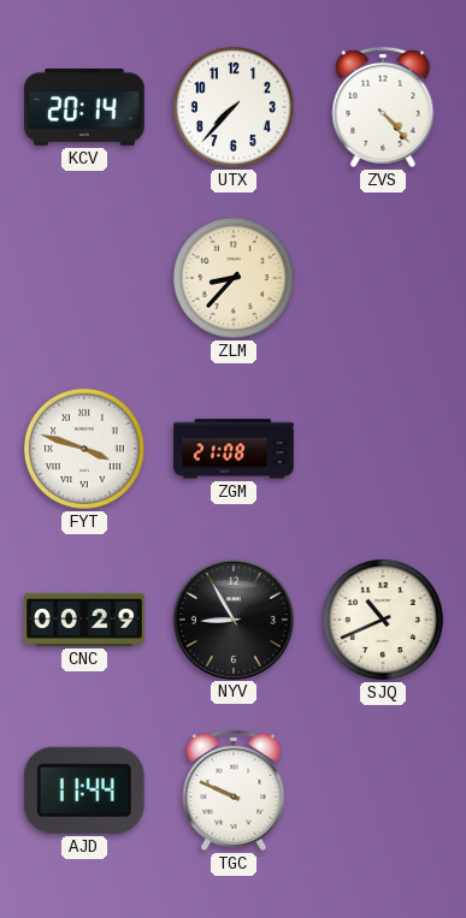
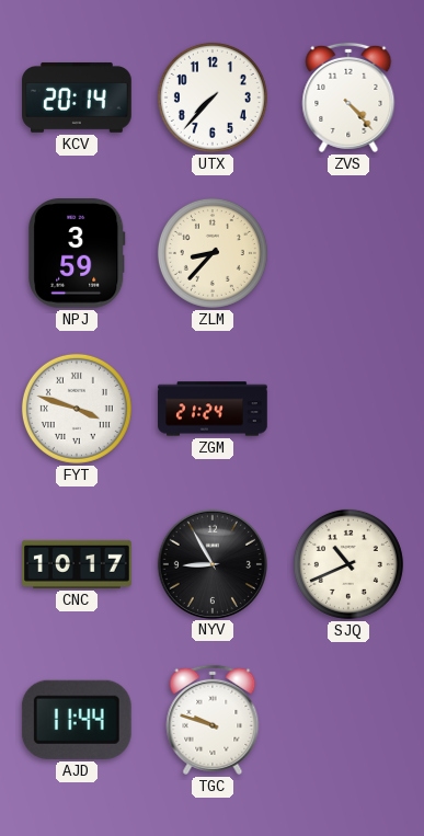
NPJ: none -> 3:59 (77, 254)
ZGM: 21:08 -> 21:24 (213, 409)
CNC: 00:29 -> 10:17 (77, 564)
TGC: 9:49 -> 9:48 (213, 720)
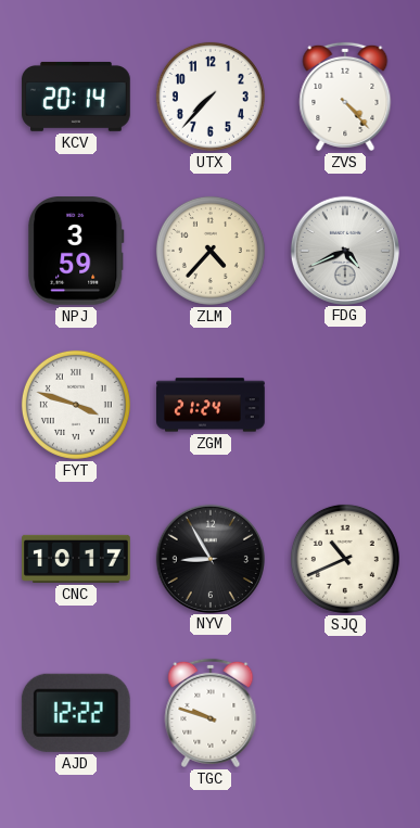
ZLM: 8:37 -> 4:37 (211, 251)
FDG: none -> 4:41 (344, 250)
AJD: 11:44 -> 12:22 (76, 713)
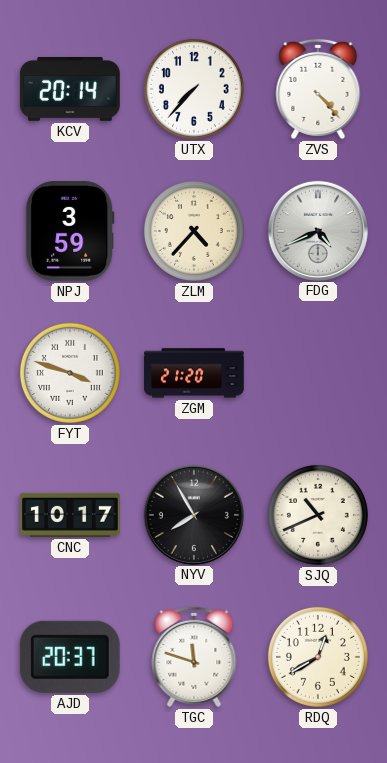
ZGM: 21:24 -> 21:20 (194, 373)
NYV: 8:55 -> 7:55 (193, 514)
AJD: 12:22 -> 20:37 (70, 657)
TGC: 9:48 -> 11:48 (194, 657)
RDQ: none -> 12:40 (318, 657)
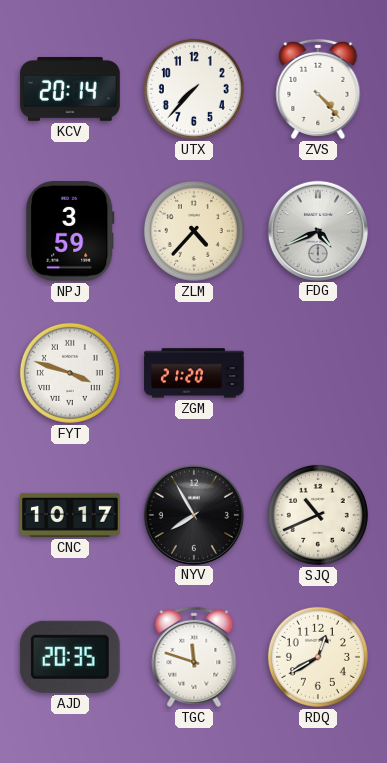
AJD: 20:37 -> 20:35 (70, 657)
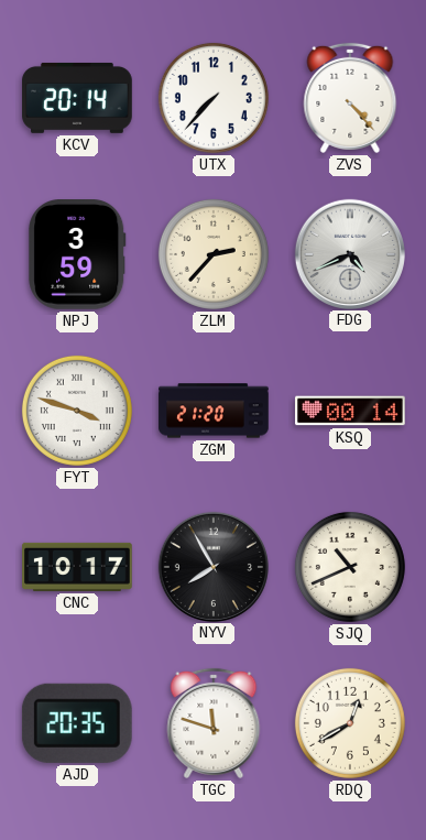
ZLM: 4:37 -> 2:37 (214, 254)
KSQ: none -> 00:14 (350, 411)
